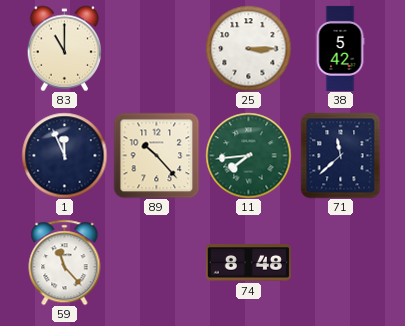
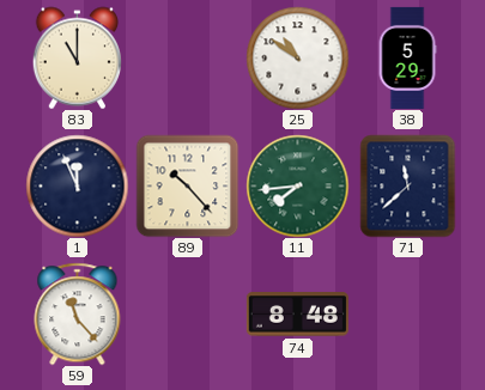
25: 3:15 -> 10:51 (297, 57)
38: 5:42 -> 5:29 (407, 57)
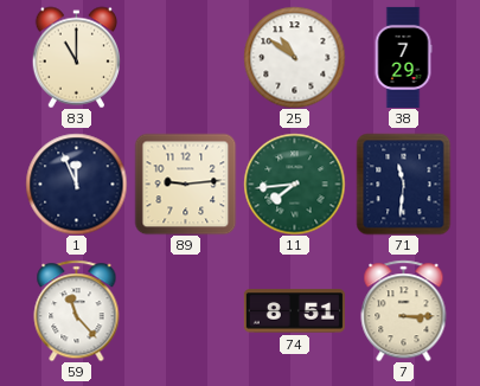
38: 5:29 -> 7:29 (403, 57)
89: 10:23 -> 9:14 (185, 184)
71: 11:38 -> 11:31 (404, 184)
74: 8:48 -> 8:51 (294, 311)
7: none -> 3:15 (404, 310)
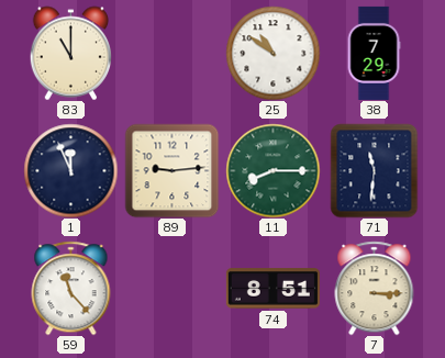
11: 7:44 -> 8:15 (272, 170)
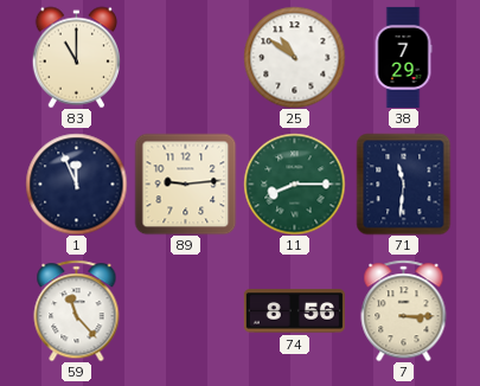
74: 8:51 -> 8:56 (294, 311)
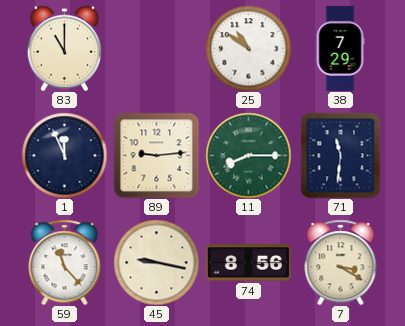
45: none -> 9:17 (156, 262)
7: 3:15 -> 3:20 (341, 262)
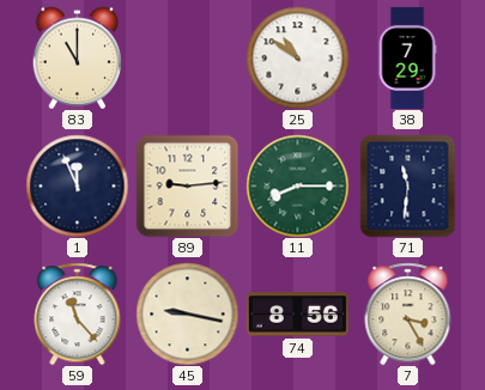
7: 3:20 -> 3:25 (408, 313)
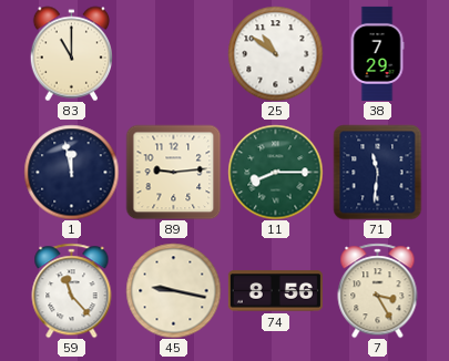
1: 11:56 -> 11:58 (71, 172)
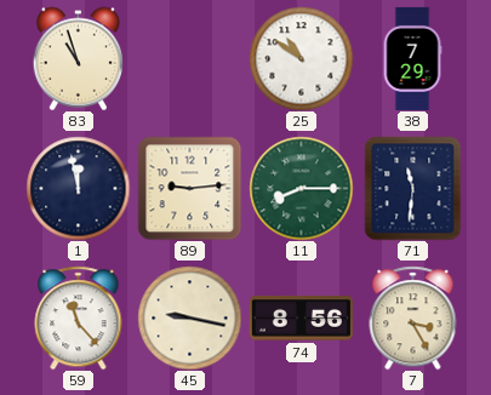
83: 11:00 -> 10:57 (78, 58)
